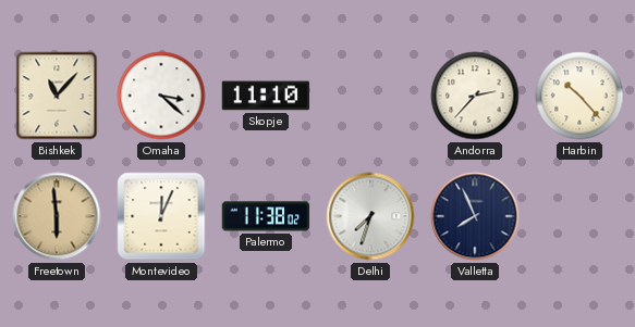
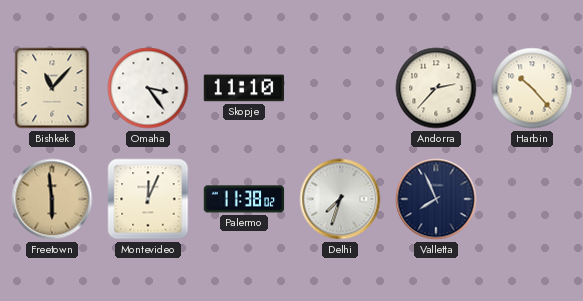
Omaha: 3:22 -> 3:24 (148, 88)
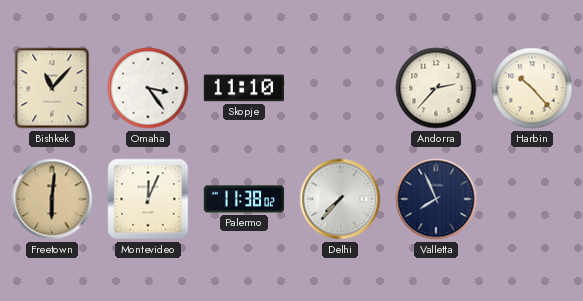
Freetown: 5:59 -> 6:01 (52, 199)
Delhi: 7:33 -> 7:37 (340, 199)
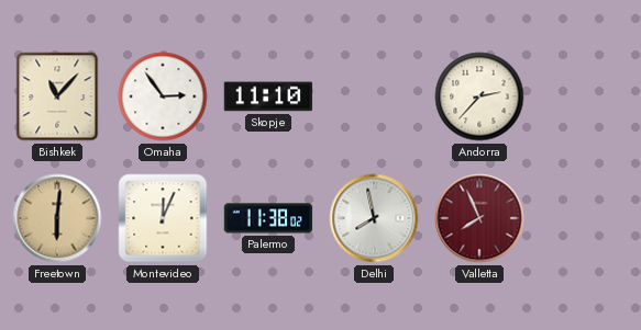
Omaha: 3:24 -> 2:54 (163, 96)
Harbin: 10:23 -> none (532, 88)
Delhi: 7:37 -> 7:58 (374, 218)
Valletta dial: navy -> burgundy (479, 218)
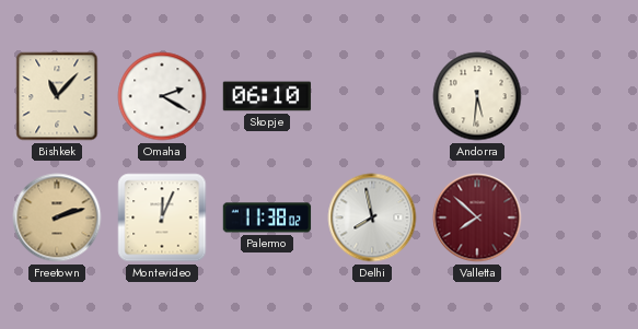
Omaha: 2:54 -> 2:20 (162, 96)
Skopje: 11:10 -> 06:10 (267, 96)
Andorra: 2:37 -> 5:31 (477, 96)
Freetown: 6:01 -> 2:12 (57, 218)
Valletta: 7:56 -> 7:52 (477, 218)
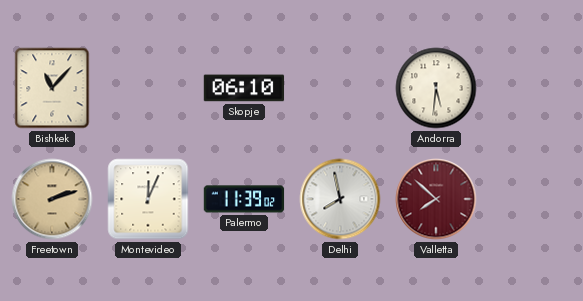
Omaha: 2:20 -> none (162, 96)
Palermo: 11:38 -> 11:39 (244, 199)
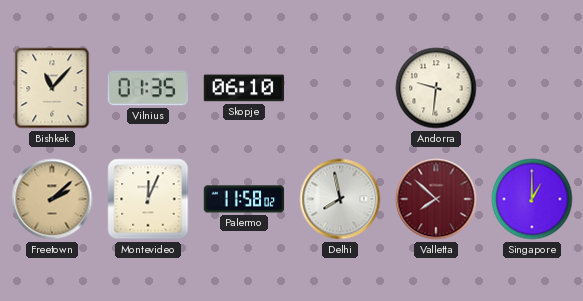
Vilnius: none -> 01:35 (148, 88)
Andorra: 5:31 -> 9:31 (436, 88)
Freetown: 2:12 -> 2:08 (52, 199)
Palermo: 11:39 -> 11:58 (244, 199)
Singapore: none -> 1:00 (532, 199)
